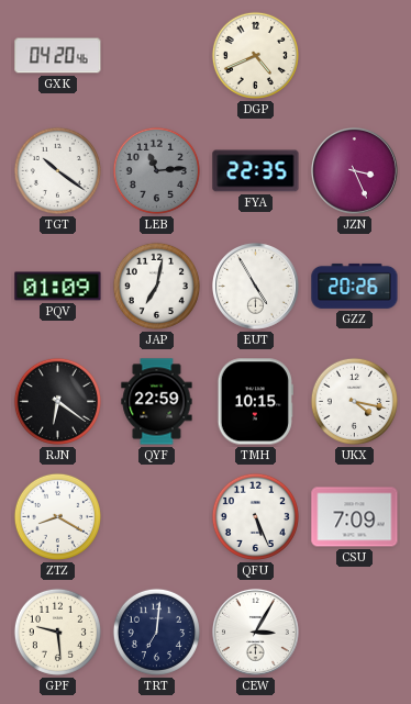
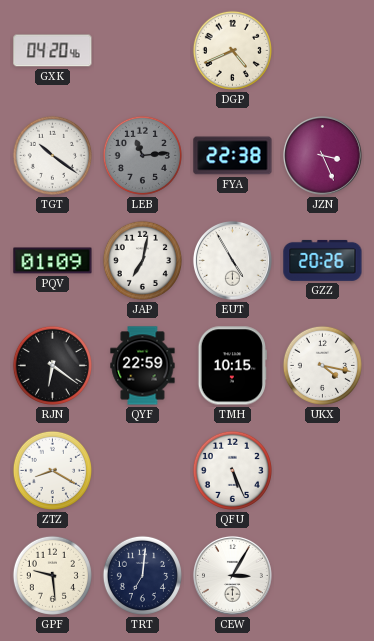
FYA: 22:35 -> 22:38 (233, 156)
CSU: 7:09 -> none (355, 517)
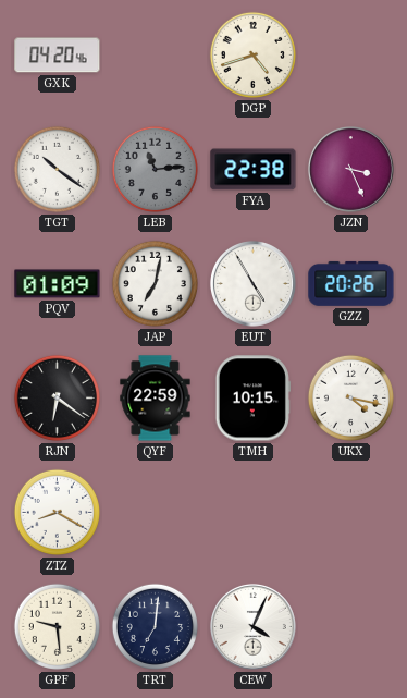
DGP: 4:41 -> 4:42 (252, 54)
QFU: 5:26 -> none (232, 470)
CEW: 3:05 -> 4:04 (252, 626)
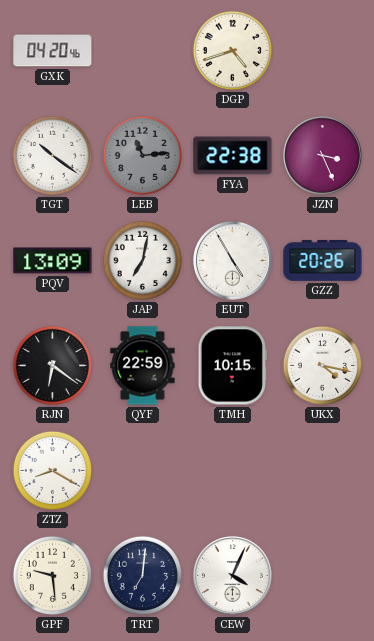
PQV: 01:09 -> 13:09 (53, 261)
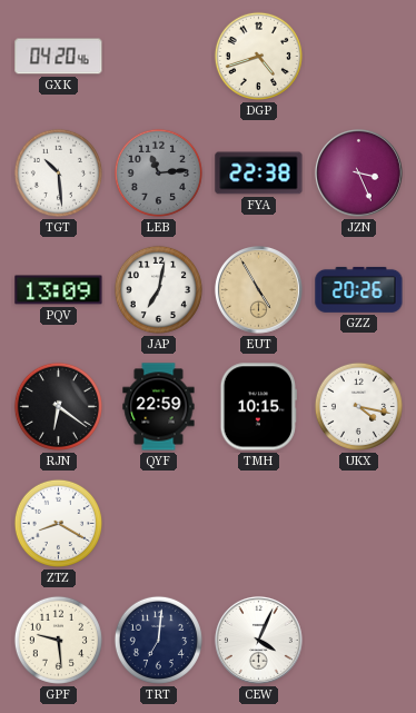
TGT: 10:21 -> 10:29 (58, 172)
EUT dial: white -> champagne (258, 289)
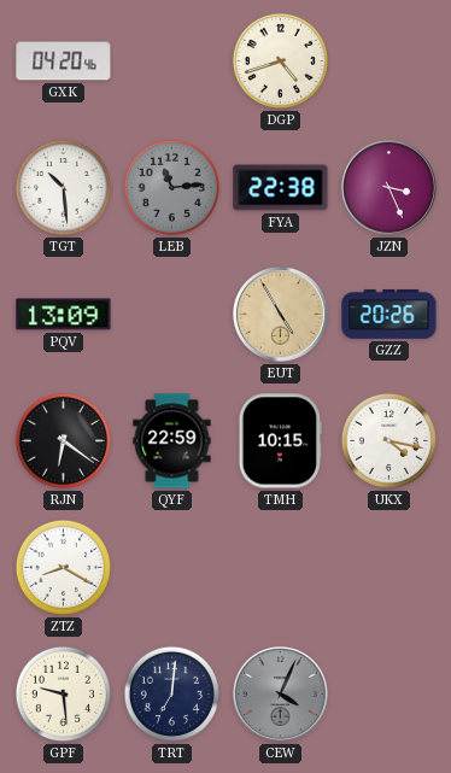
JAP: 7:02 -> none (158, 289)
CEW dial: white -> grey (280, 693)
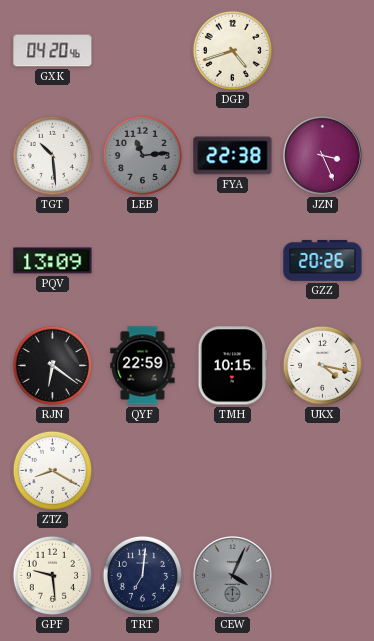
EUT: 4:55 -> none (280, 314)
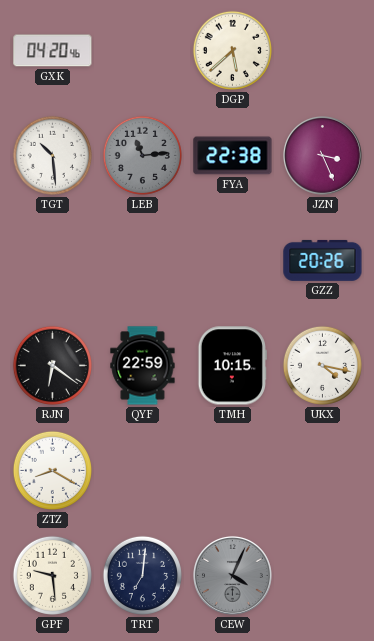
DGP: 4:42 -> 5:38 (232, 50)
PQV: 13:09 -> none (53, 261)
